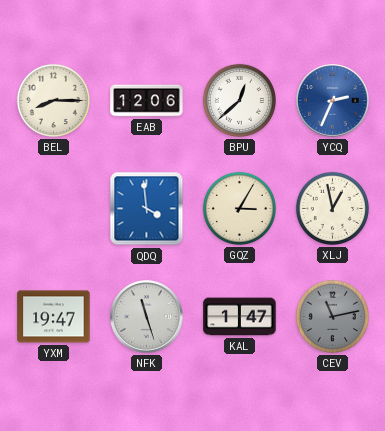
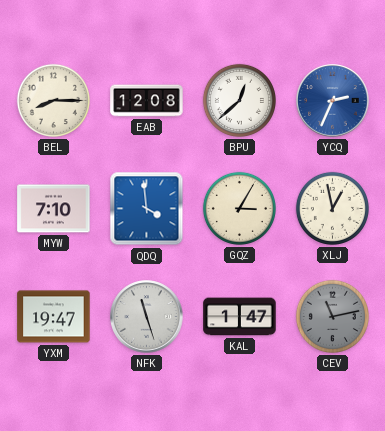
EAB: 12:06 -> 12:08 (147, 101)
MYW: none -> 7:10 (54, 209)
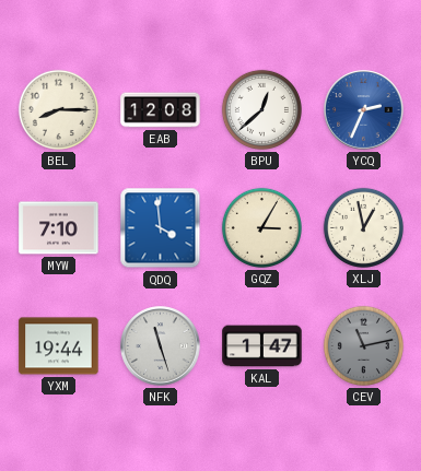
YXM: 19:47 -> 19:44 (59, 346)
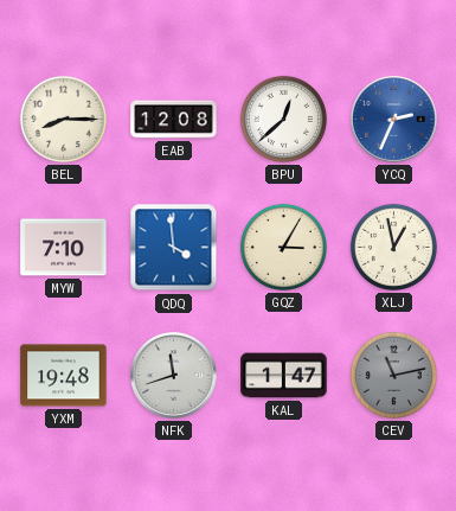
YXM: 19:44 -> 19:48 (64, 376)
NFK: 11:27 -> 11:42 (174, 376)
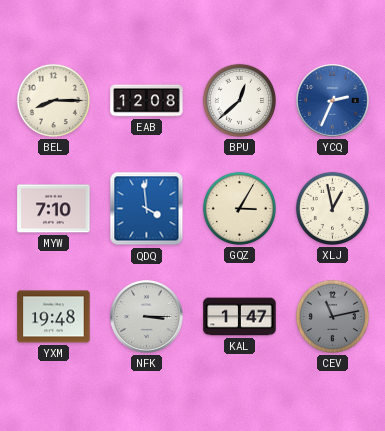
NFK: 11:42 -> 3:15 (147, 317)
